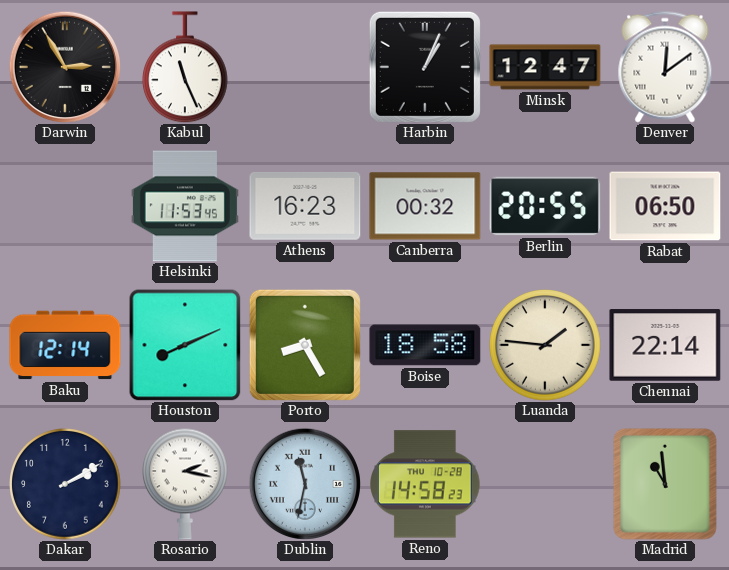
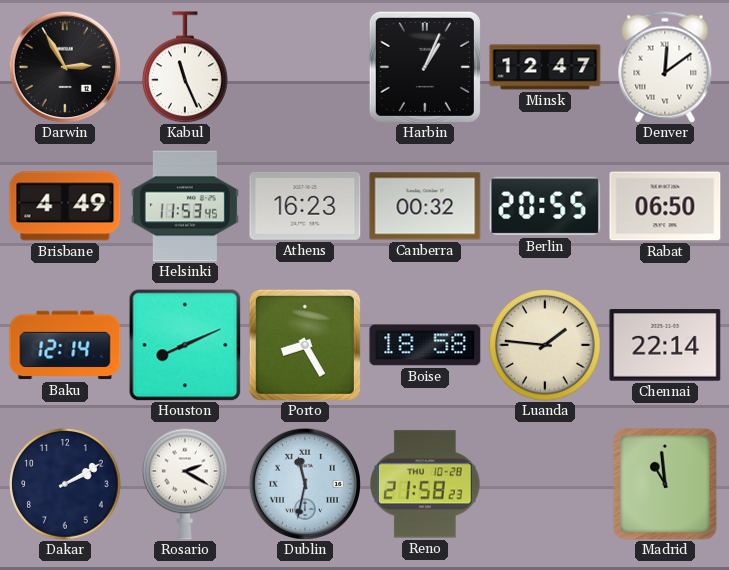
Brisbane: none -> 4:49 (65, 206)
Rosario: 2:17 -> 2:20 (186, 484)
Reno: 14:58 -> 21:58 (426, 484)
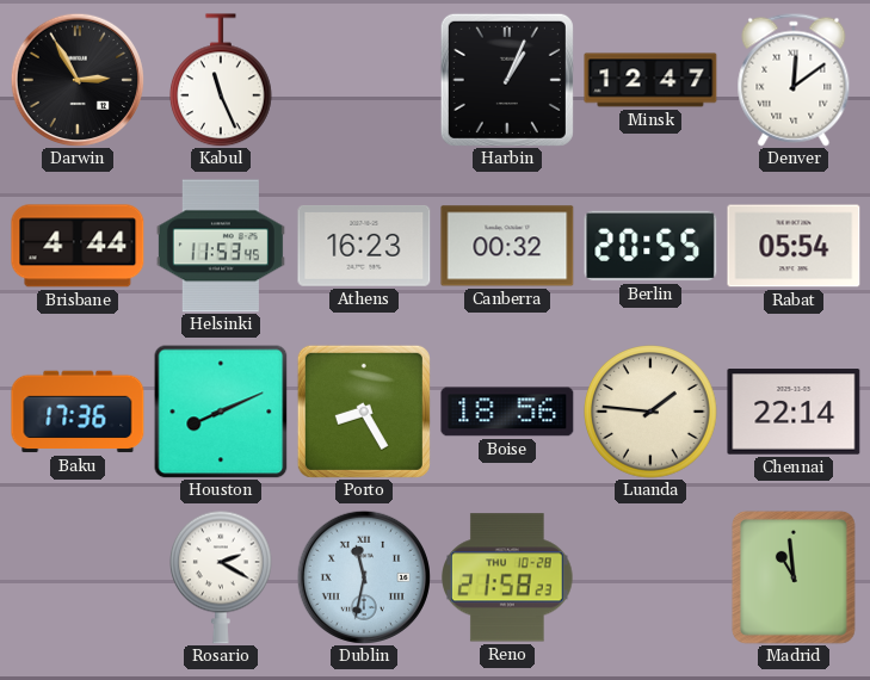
Brisbane: 4:49 -> 4:44 (78, 246)
Rabat: 06:50 -> 05:54 (794, 246)
Baku: 12:14 -> 17:36 (78, 412)
Boise: 18:58 -> 18:56 (507, 412)
Dakar: 2:10 -> none (65, 484)
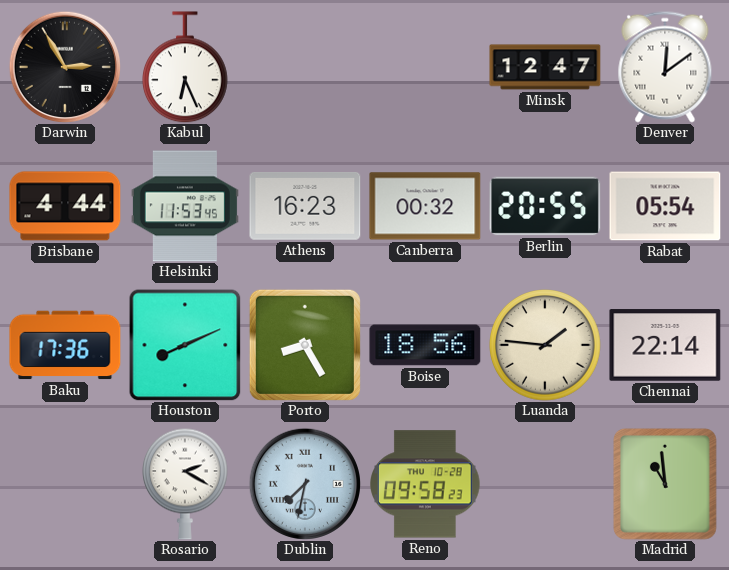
Kabul: 11:26 -> 6:26 (186, 67)
Harbin: 1:04 -> none (507, 80)
Dublin: 11:32 -> 7:32 (305, 484)
Reno: 21:58 -> 09:58 (426, 484)
